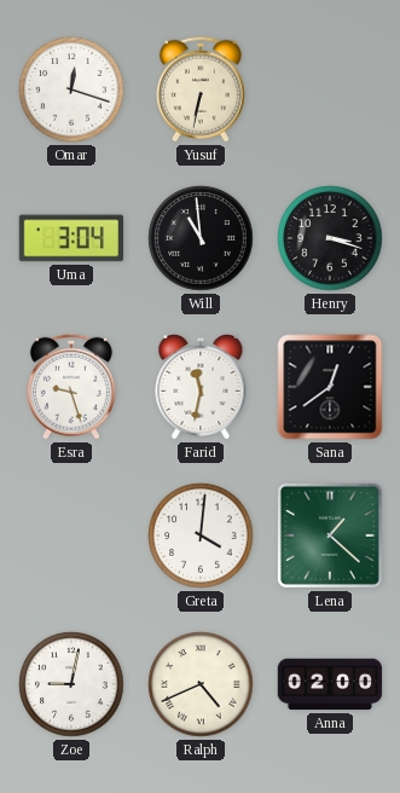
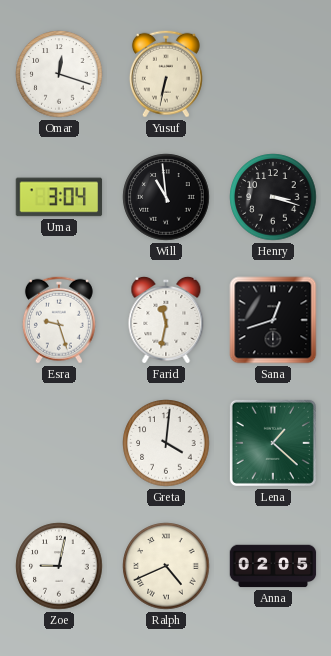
Sana: 12:39 -> 12:42 (273, 320)
Anna: 02:00 -> 02:05 (273, 566)
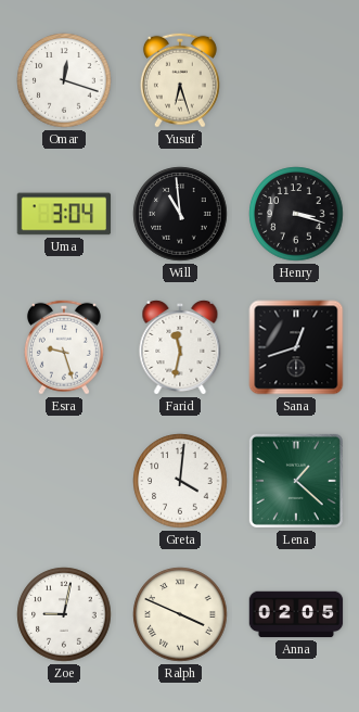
Yusuf: 6:32 -> 6:27 (180, 80)
Ralph: 4:41 -> 3:49 (180, 614)
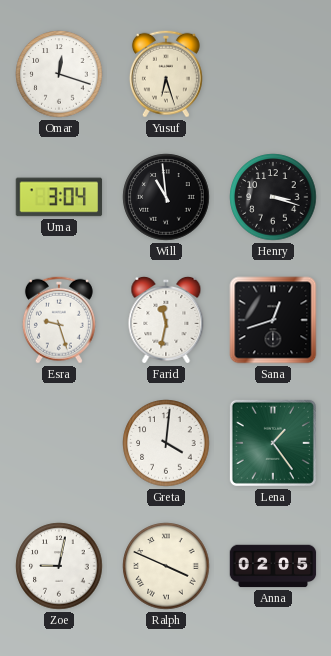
Lena: 1:22 -> 1:24 (273, 443)
